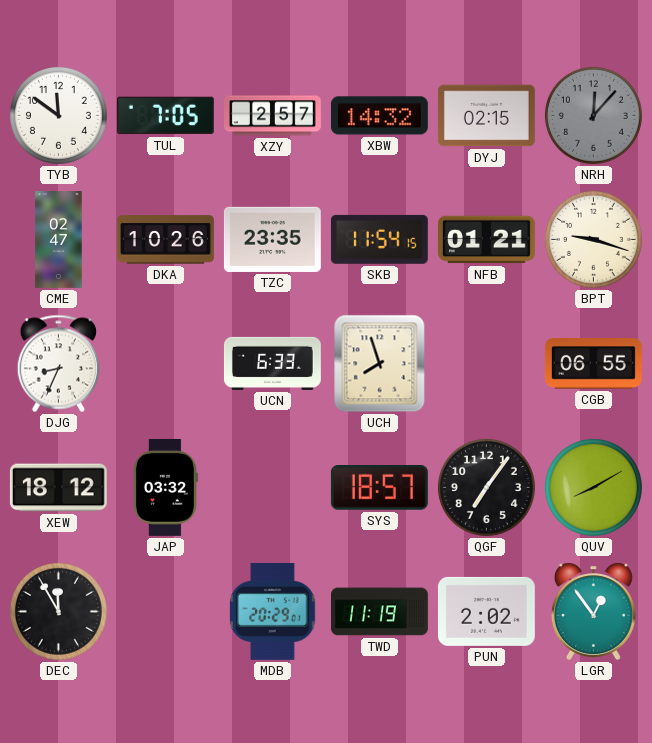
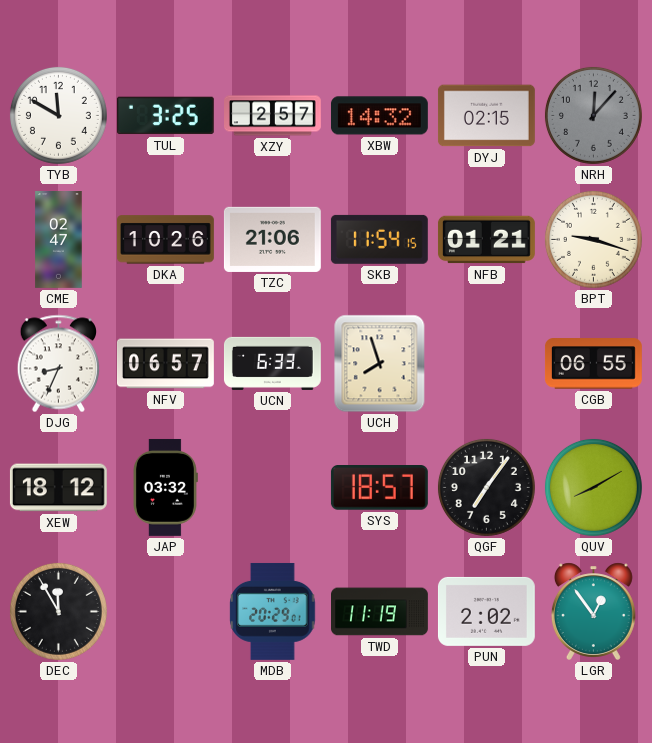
TYB: 11:51 -> 11:50 (58, 115)
TUL: 7:05 -> 3:25 (165, 116)
TZC: 23:35 -> 21:06 (272, 239)
NFV: none -> 06:57 (165, 364)
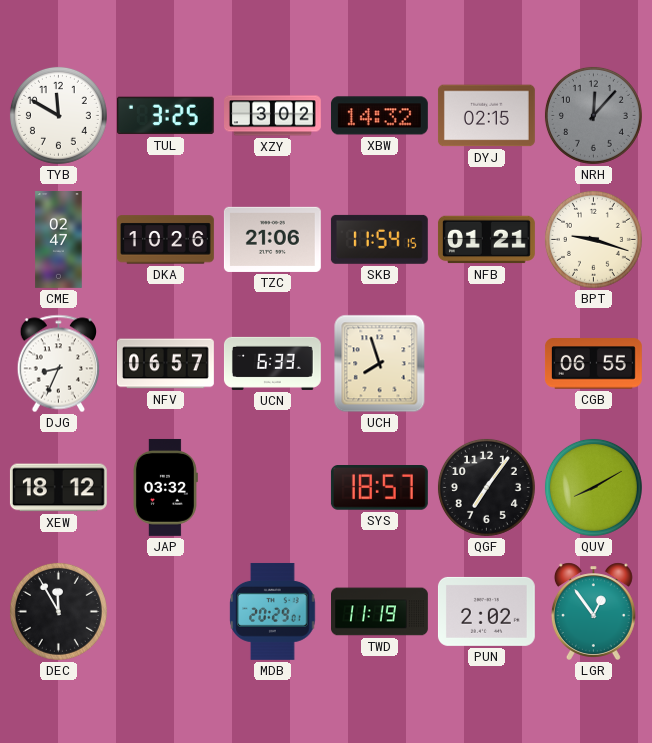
XZY: 2:57 -> 3:02 (273, 116)
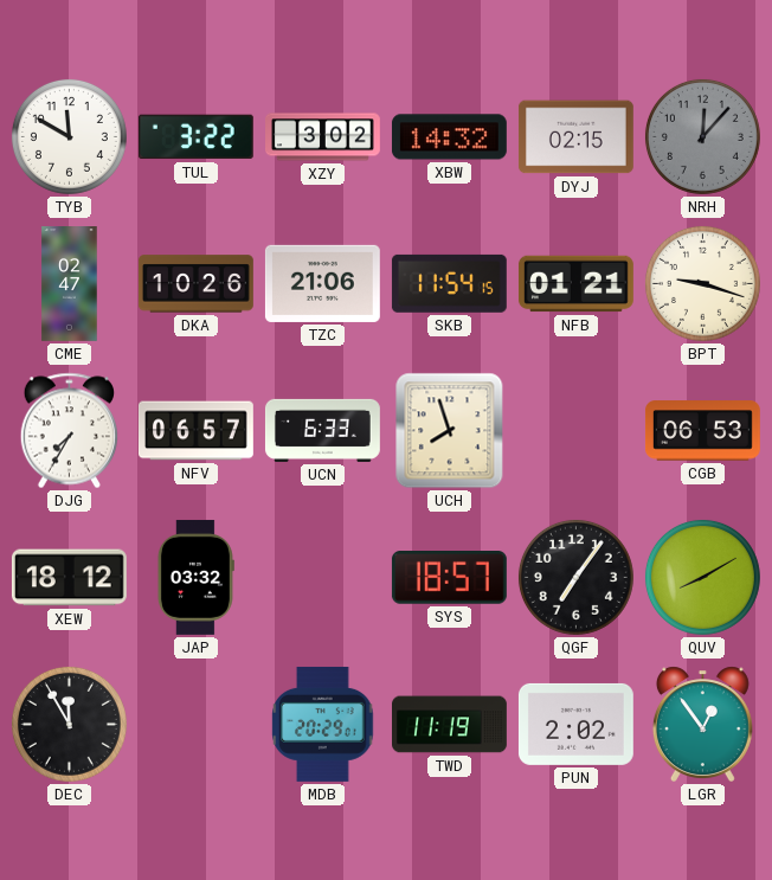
TUL: 3:25 -> 3:22 (195, 137)
DJG: 8:34 -> 7:35 (69, 431)
CGB: 06:55 -> 06:53 (702, 431)
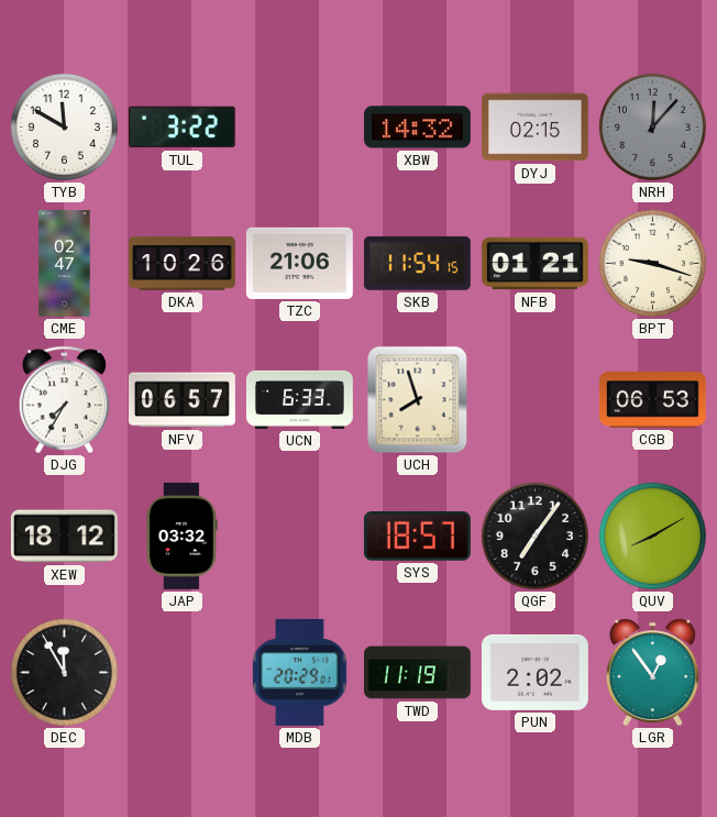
XZY: 3:02 -> none (323, 137)
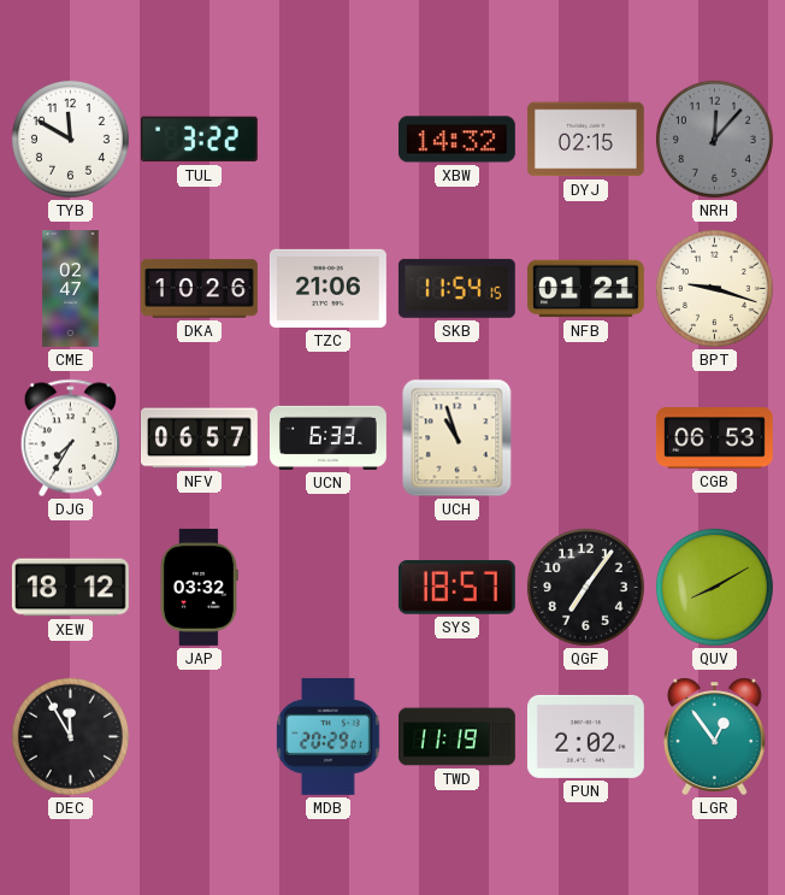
UCH: 7:57 -> 10:57 (458, 438)
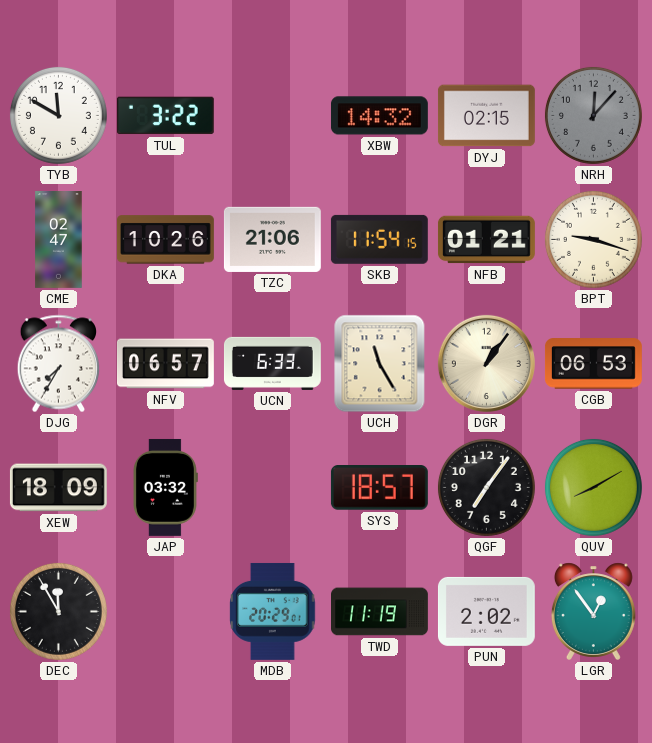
UCH: 10:57 -> 11:25 (380, 364)
DGR: none -> 1:06 (486, 363)
XEW: 18:12 -> 18:09 (58, 488)
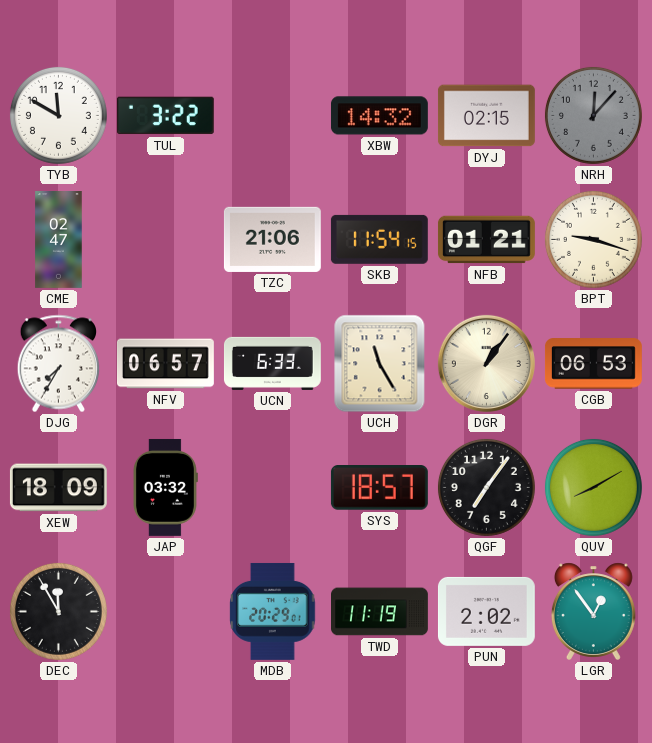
DKA: 10:26 -> none (165, 240)
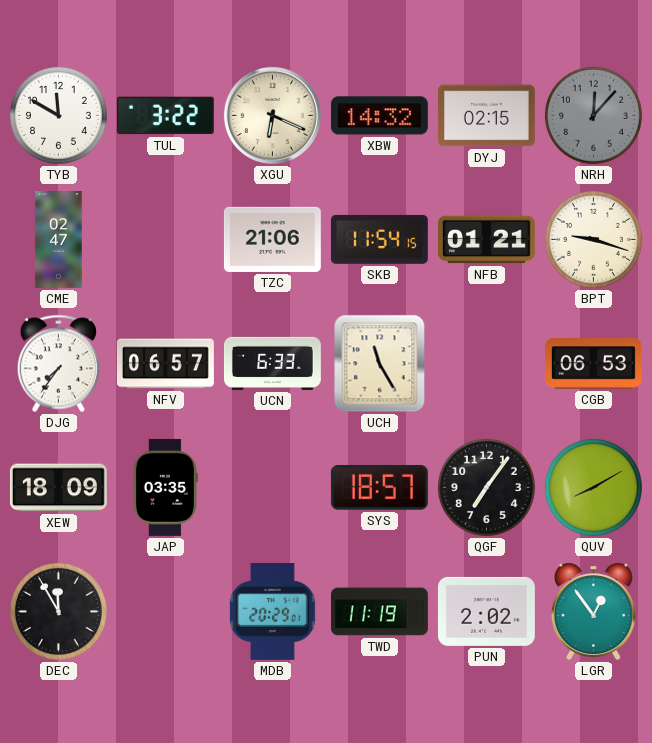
XGU: none -> 6:19 (272, 115)
DJG: 7:35 -> 7:36 (58, 364)
DGR: 1:06 -> none (486, 363)
JAP: 03:32 -> 03:35 (165, 487)
